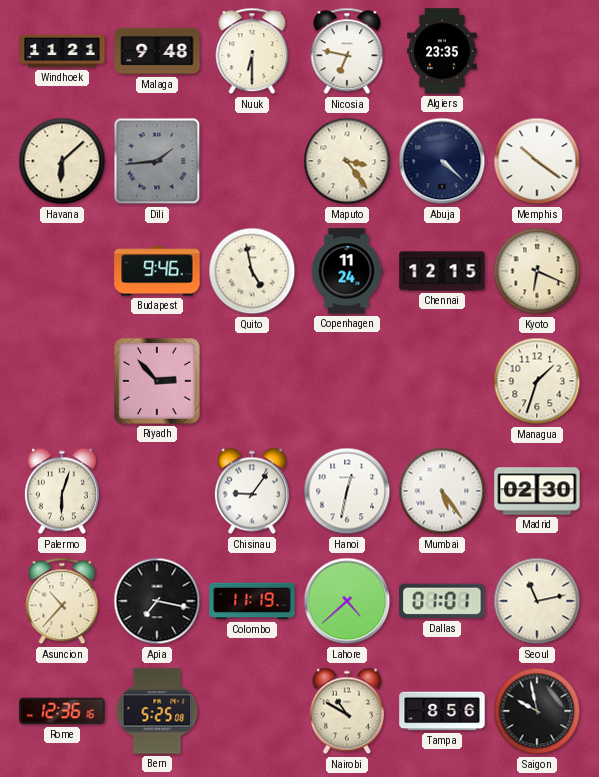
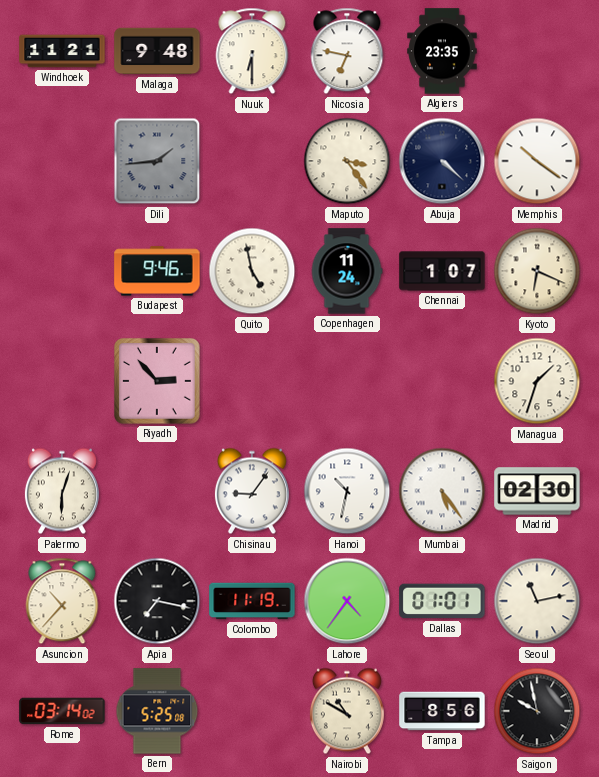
Havana: 6:08 -> none (62, 161)
Chennai: 12:15 -> 1:07 (442, 271)
Hanoi: 12:32 -> 10:32 (347, 491)
Lahore: 4:38 -> 4:36 (347, 601)
Rome: 12:36 -> 03:14 (62, 711)
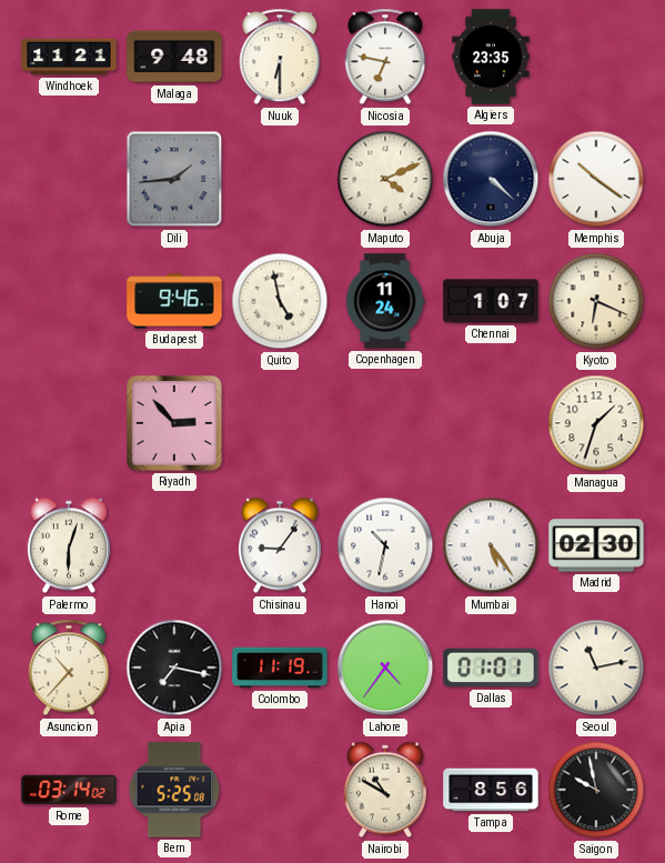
Maputo: 3:24 -> 4:11 (385, 179)
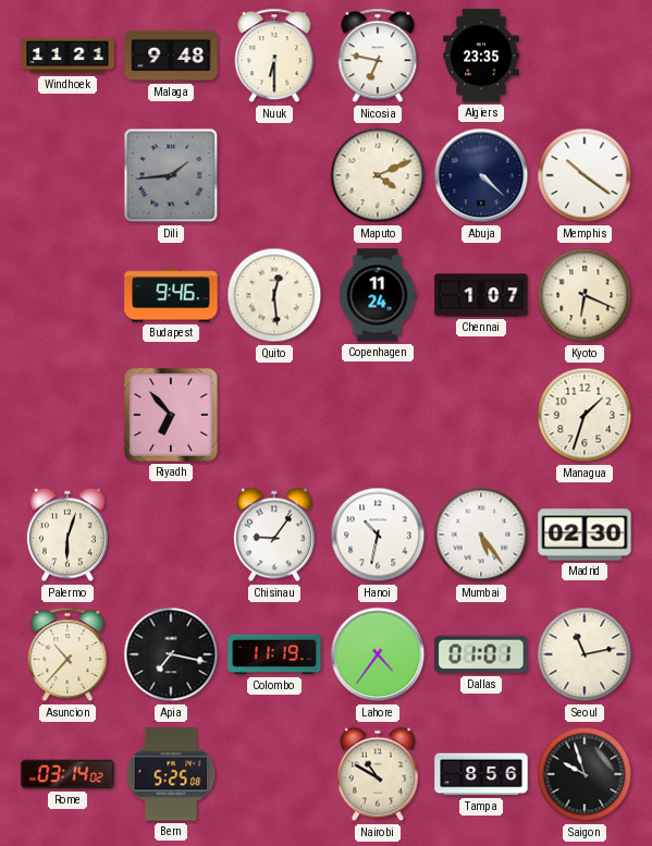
Quito: 4:58 -> 12:29 (274, 295)
Riyadh: 2:53 -> 6:53 (171, 415)
Saigon: 9:58 -> 9:57 (585, 774)
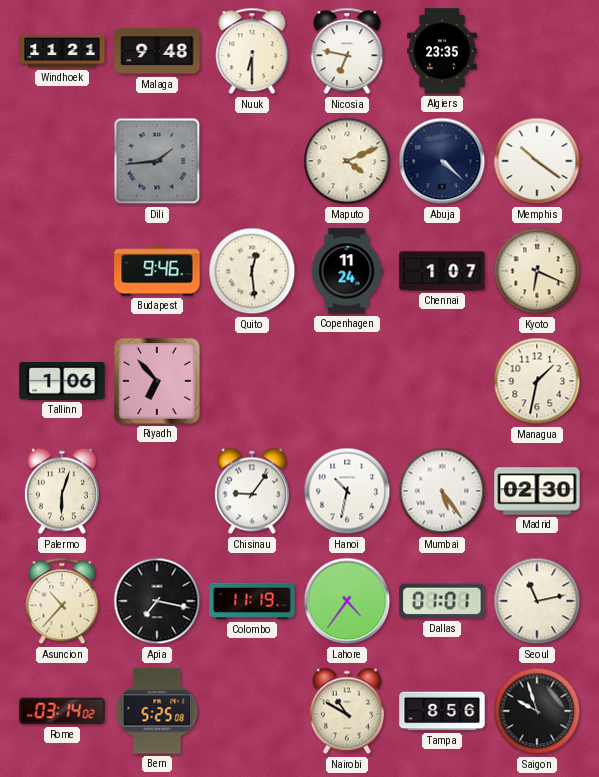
Tallinn: none -> 1:06 (62, 382)
Managua: 1:33 -> 1:32 (537, 381)
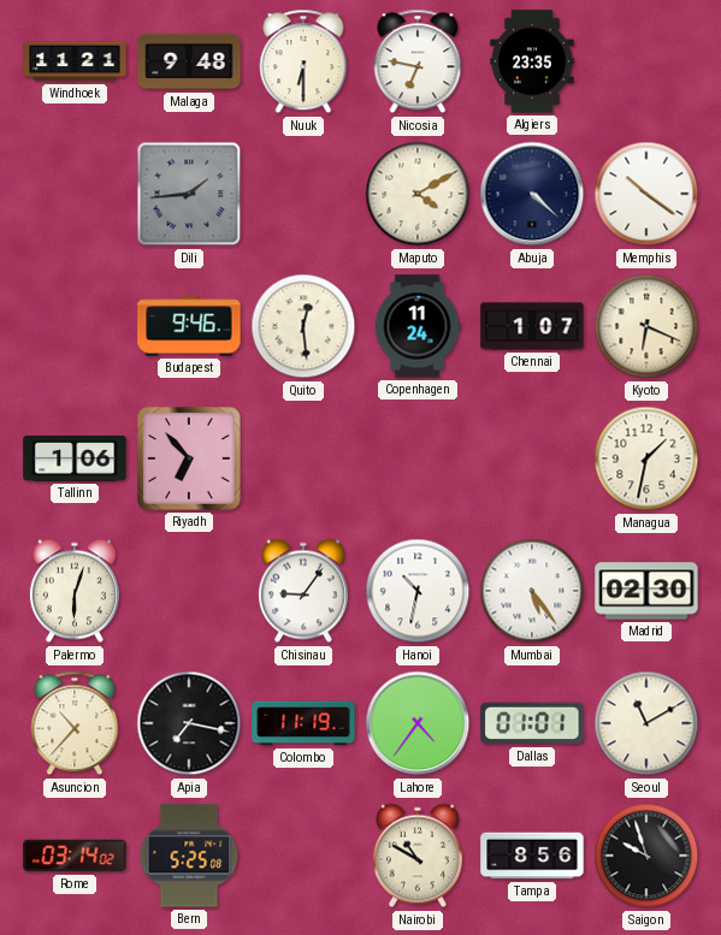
Maputo: 4:11 -> 4:10 (418, 194)
Seoul: 11:13 -> 11:10 (646, 723)
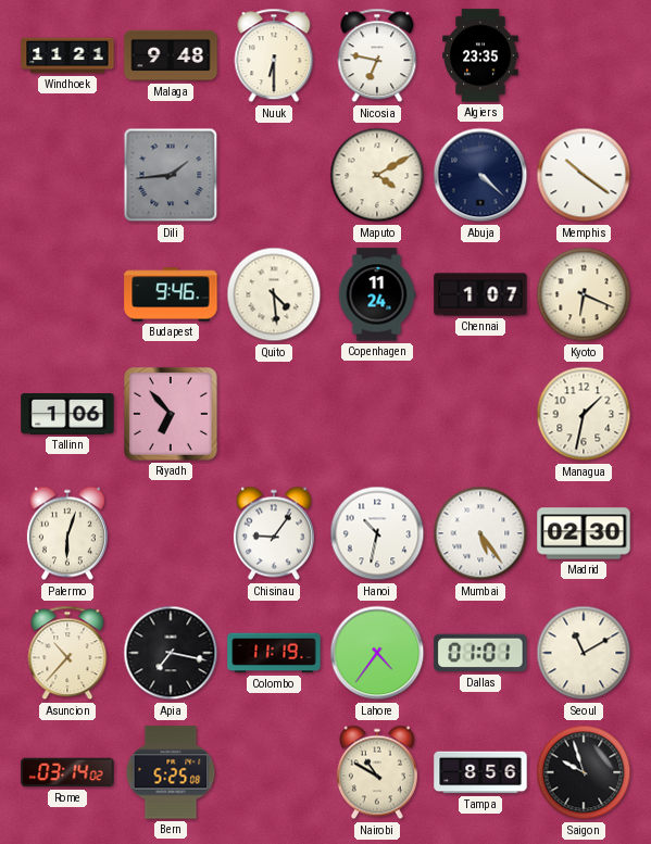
Quito: 12:29 -> 4:29 (274, 294)
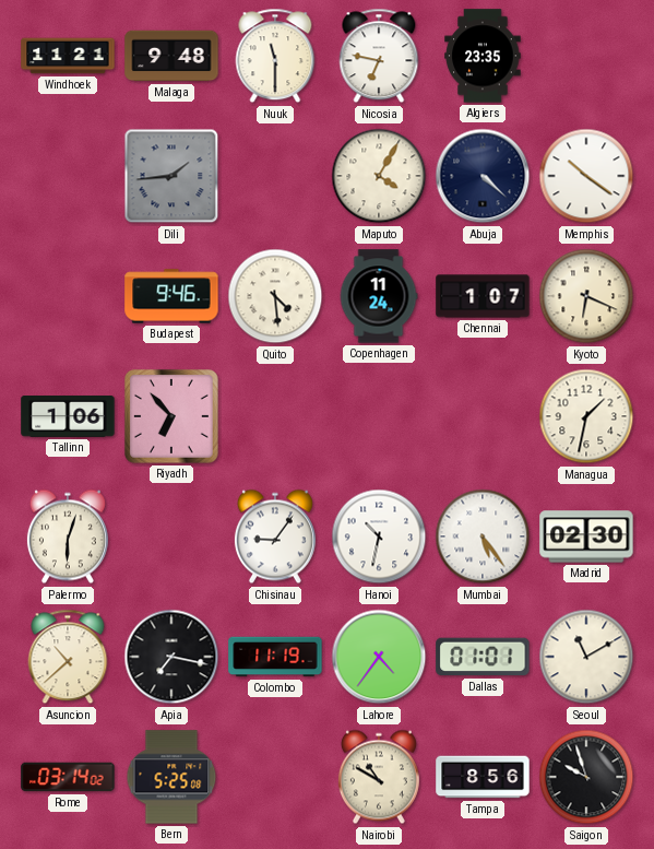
Nuuk: 6:30 -> 11:30 (275, 56)
Maputo: 4:10 -> 4:05 (379, 176)
Asuncion: 10:37 -> 10:38 (68, 657)
